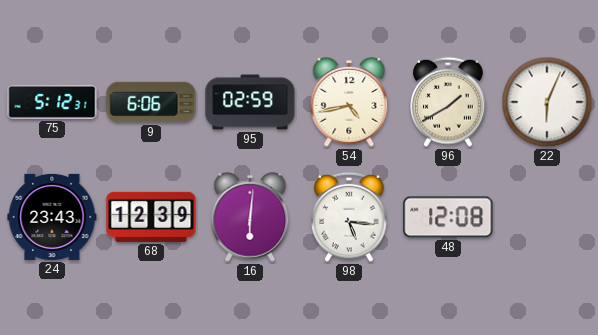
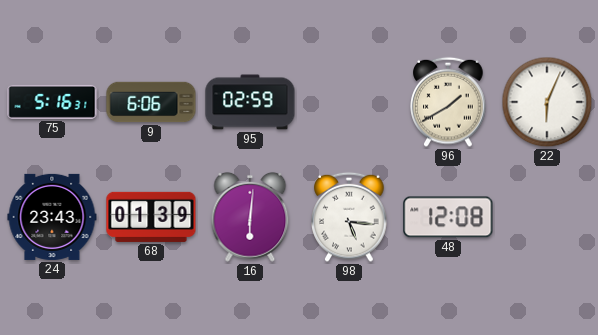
75: 5:12 -> 5:16 (52, 102)
54: 4:43 -> none (349, 102)
68: 12:39 -> 01:39 (151, 217)
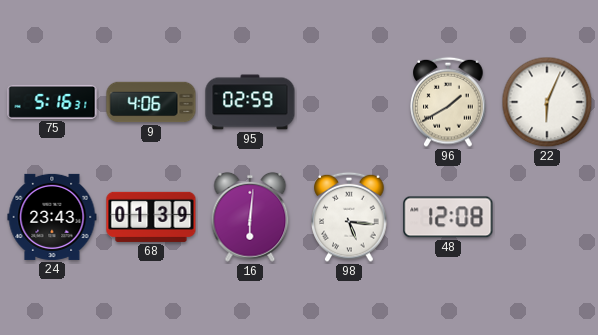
9: 6:06 -> 4:06 (151, 102)
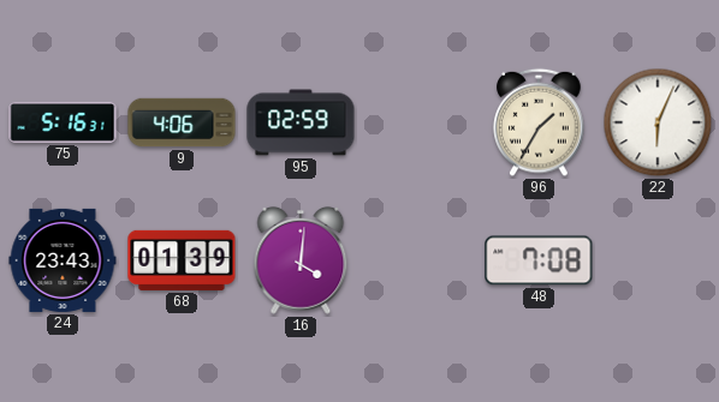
96: 1:40 -> 1:35 (539, 122)
16: 6:01 -> 4:01 (301, 260)
98: 5:16 -> none (349, 217)
48: 12:08 -> 7:08 (539, 260)
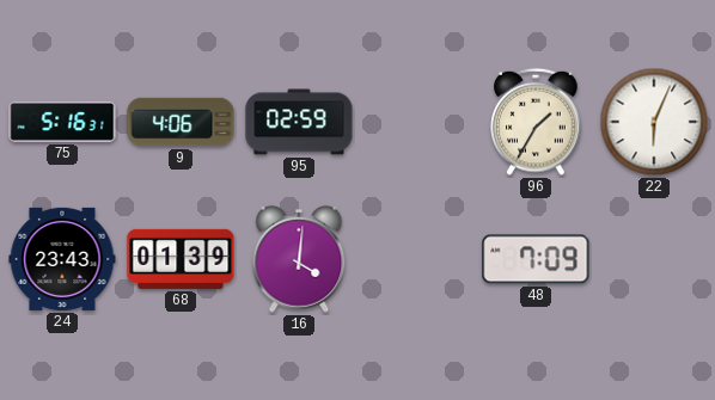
48: 7:08 -> 7:09 (536, 259)
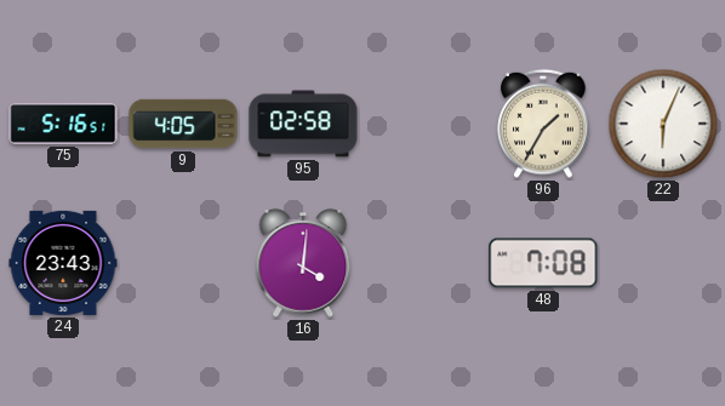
75: 5:16:31 -> 5:16:51 (63, 124)
9: 4:06 -> 4:05 (183, 124)
95: 02:59 -> 02:58 (303, 124)
68: 01:39 -> none (181, 259)
48: 7:09 -> 7:08 (543, 263)
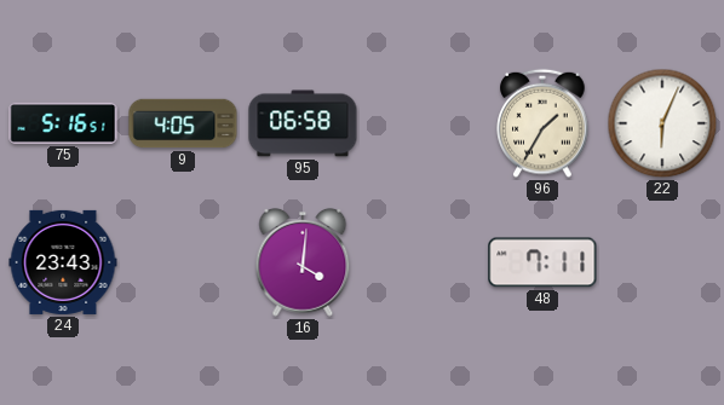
95: 02:58 -> 06:58 (303, 123)
48: 7:08 -> 7:11 (542, 262)
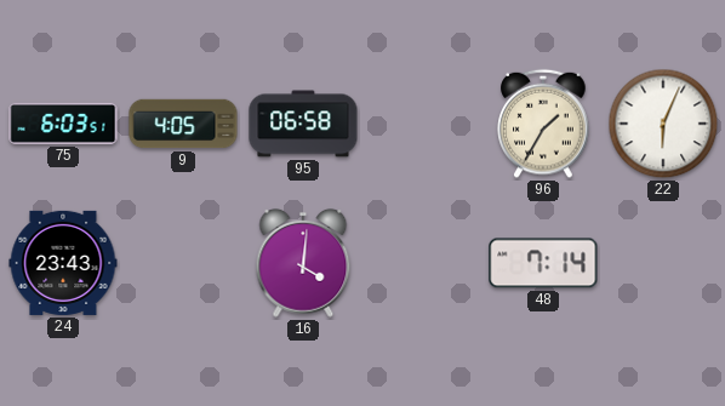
75: 5:16 -> 6:03 (63, 124)
48: 7:11 -> 7:14 (543, 263)
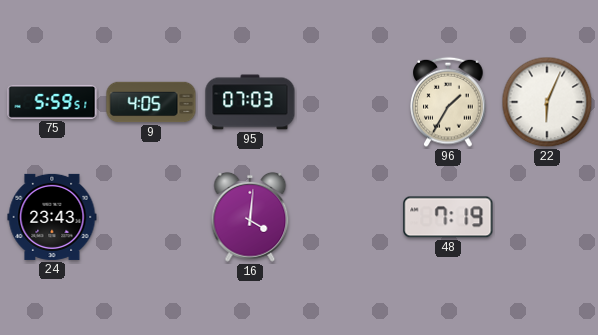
75: 6:03 -> 5:59 (52, 102)
95: 06:58 -> 07:03 (250, 102)
48: 7:14 -> 7:19 (448, 217)
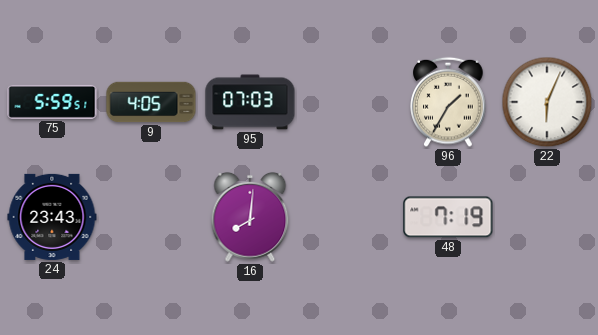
16: 4:01 -> 8:01 (250, 217)
